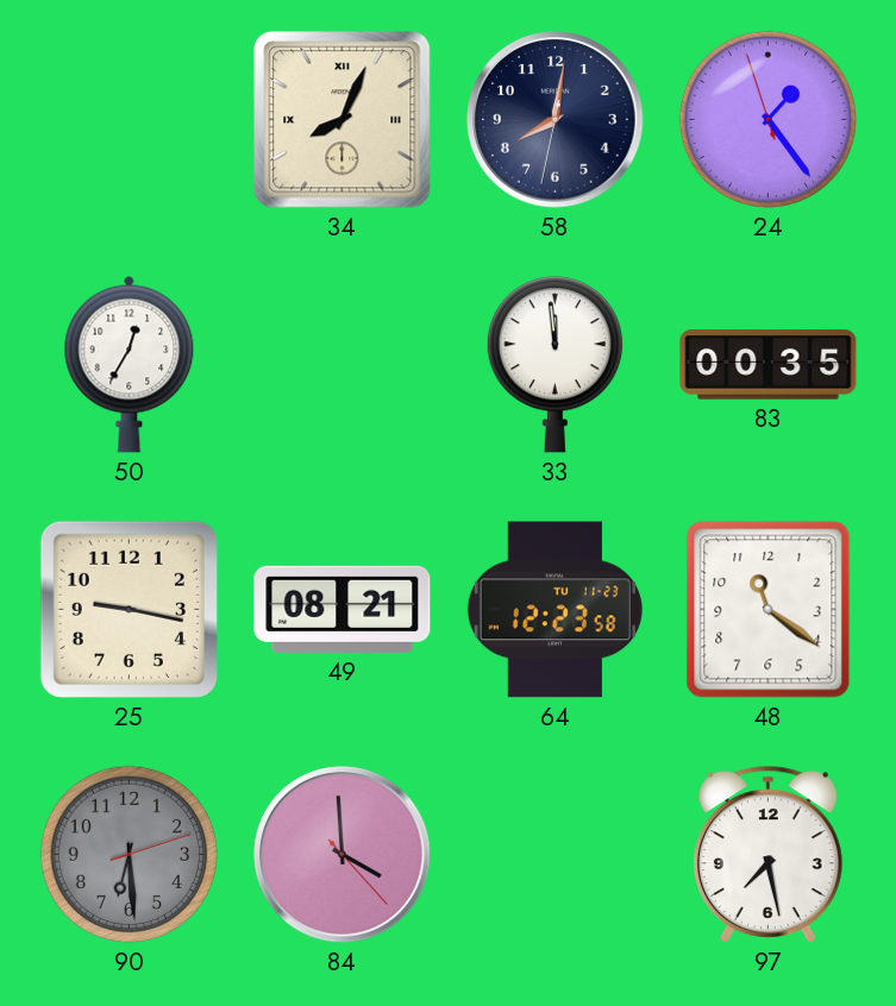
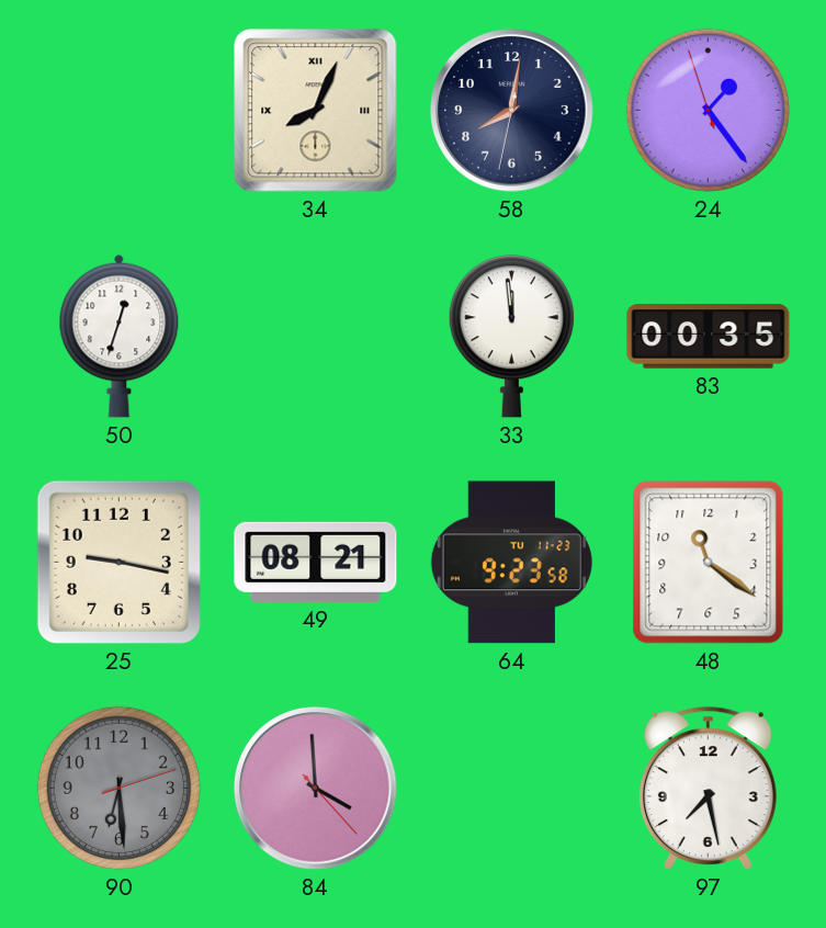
50: 12:35 -> 12:33 (120, 336)
64: 12:23 -> 9:23 (511, 563)
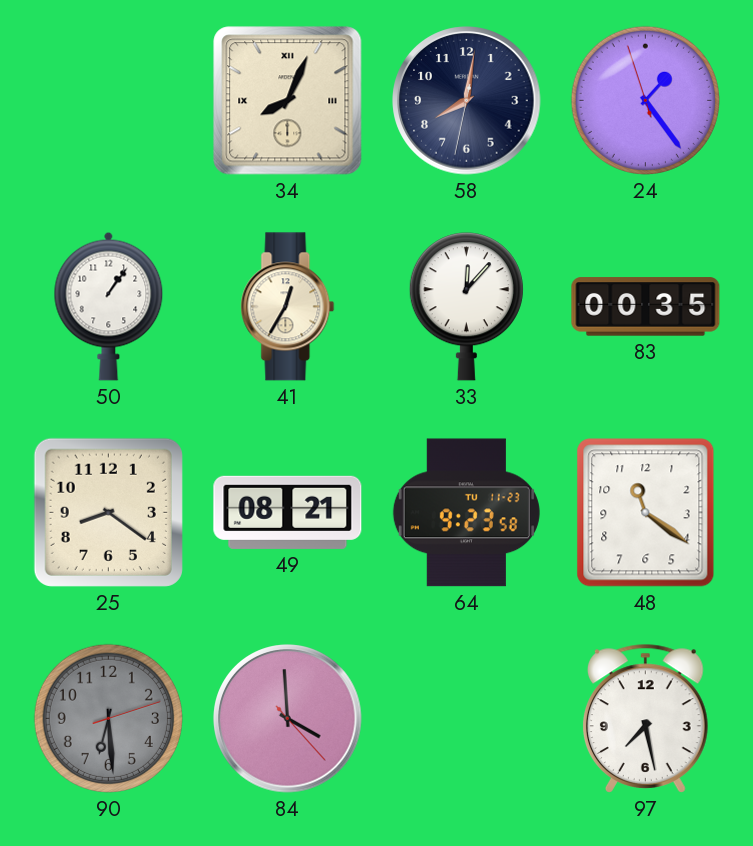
50: 12:33 -> 1:06 (109, 306)
41: none -> 12:35 (288, 307)
33: 11:59 -> 12:07 (466, 307)
25: 9:17 -> 8:21 (108, 512)
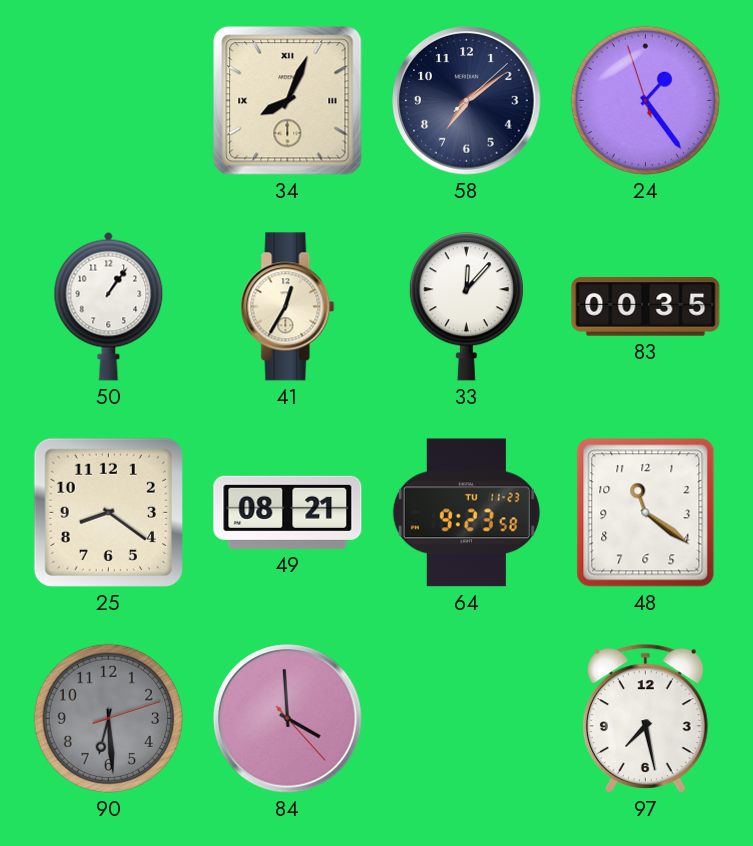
58: 8:01 -> 7:09 (467, 101)
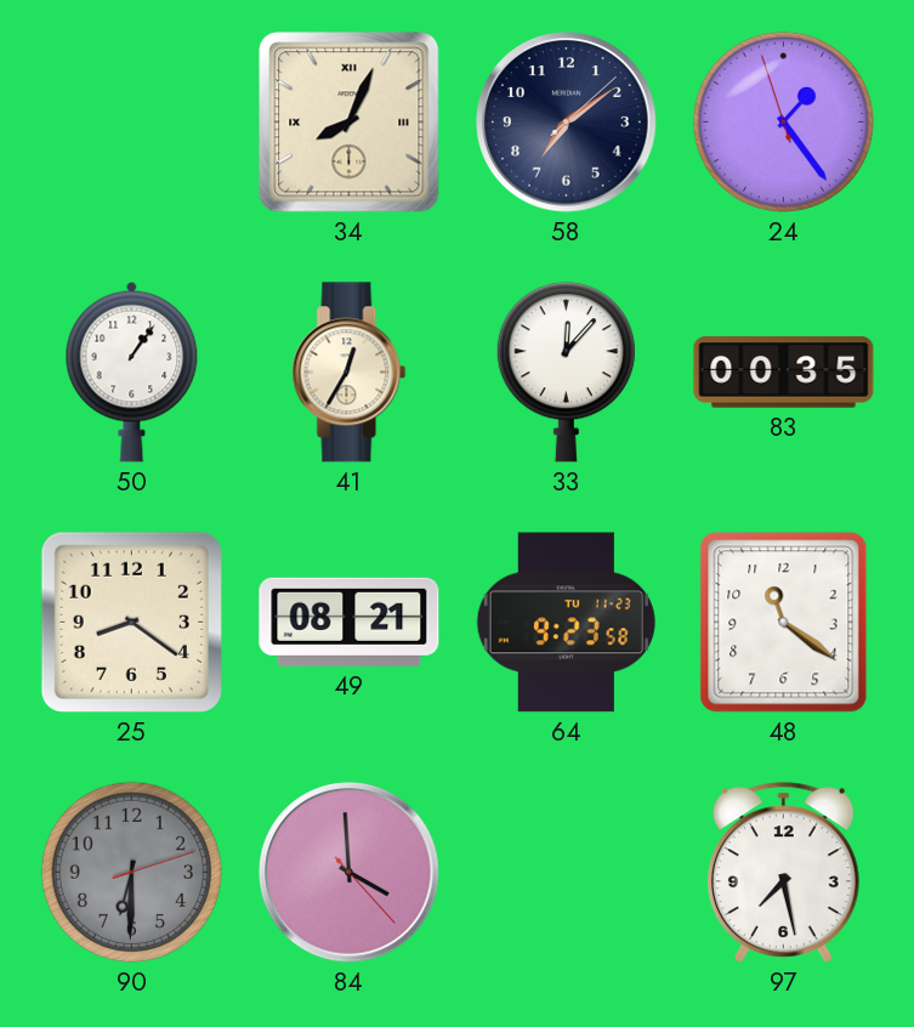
90: 6:29 -> 6:30 (131, 872)
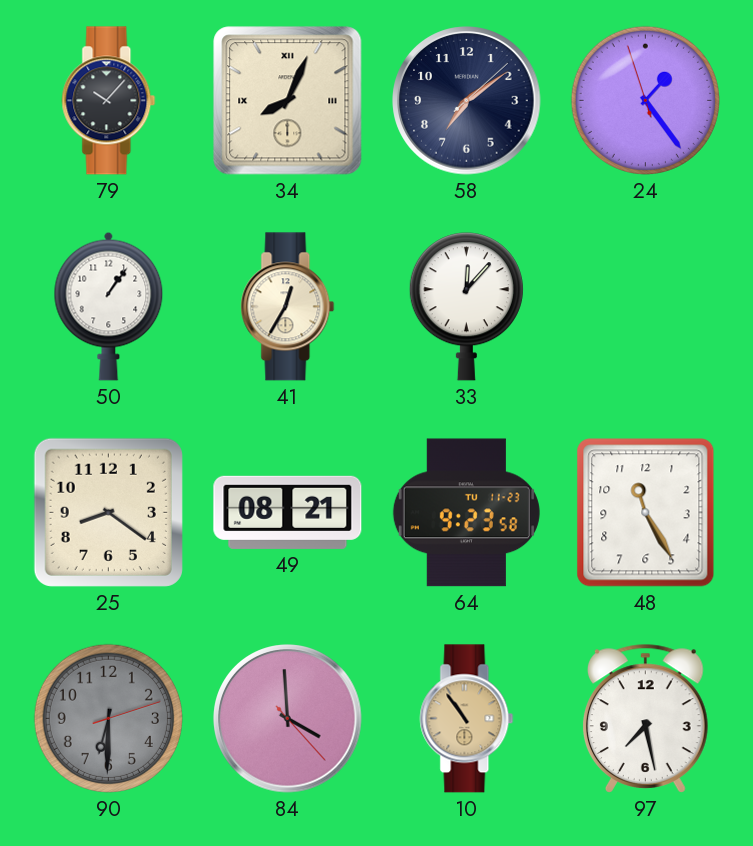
79: none -> 10:07 (109, 101)
83: 00:35 -> none (784, 373)
48: 11:21 -> 11:25 (646, 513)
10: none -> 10:54 (467, 719)
